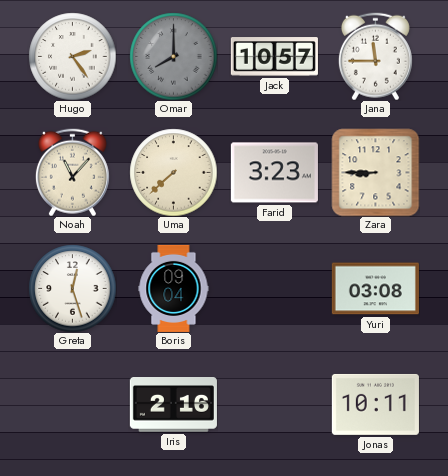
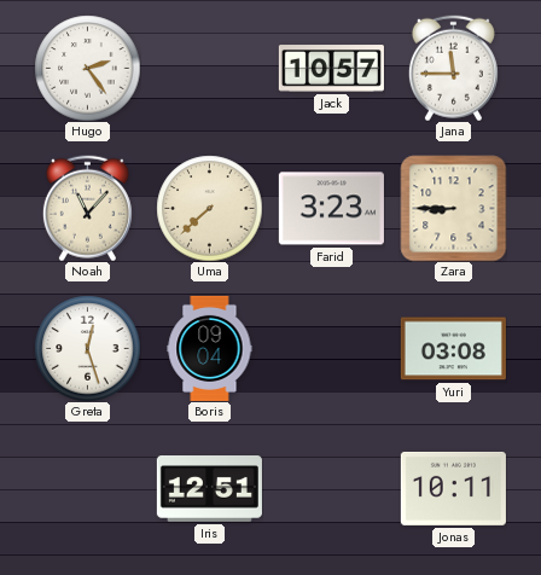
Omar: 8:00 -> none (173, 56)
Iris: 2:16 -> 12:51 (209, 489)
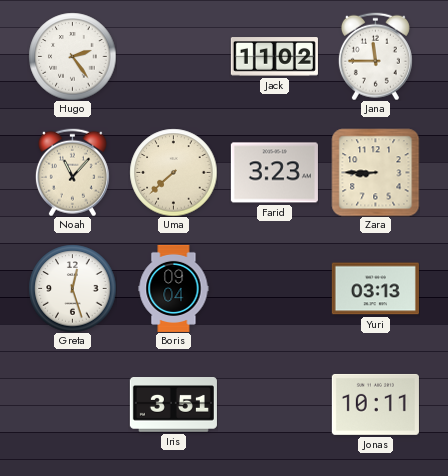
Jack: 10:57 -> 11:02 (274, 57)
Yuri: 03:08 -> 03:13 (375, 289)
Iris: 12:51 -> 3:51 (173, 405)
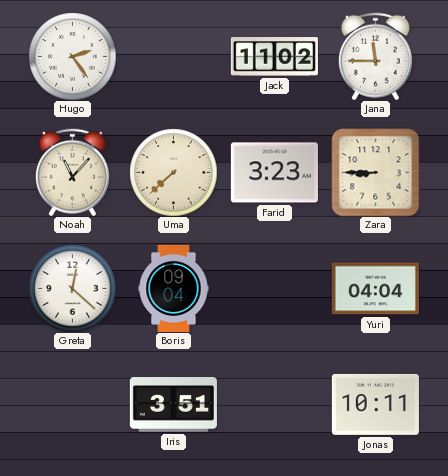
Greta: 12:27 -> 12:22 (72, 288)
Yuri: 03:13 -> 04:04 (375, 289)
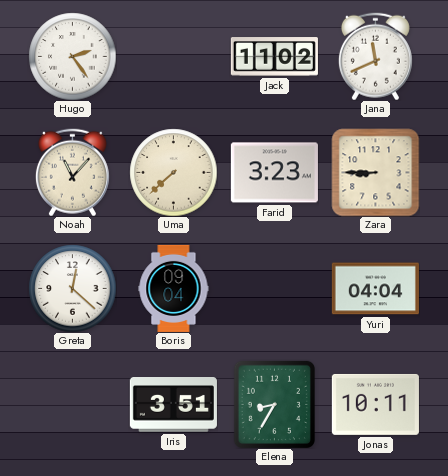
Jana: 11:45 -> 11:41 (375, 56)
Elena: none -> 8:35 (274, 404)
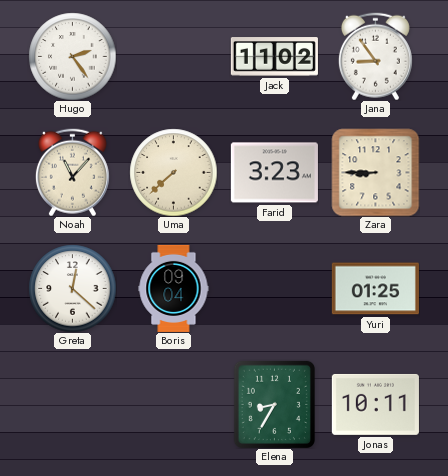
Jana: 11:41 -> 8:54 (375, 56)
Yuri: 04:04 -> 01:25 (375, 289)
Iris: 3:51 -> none (173, 405)
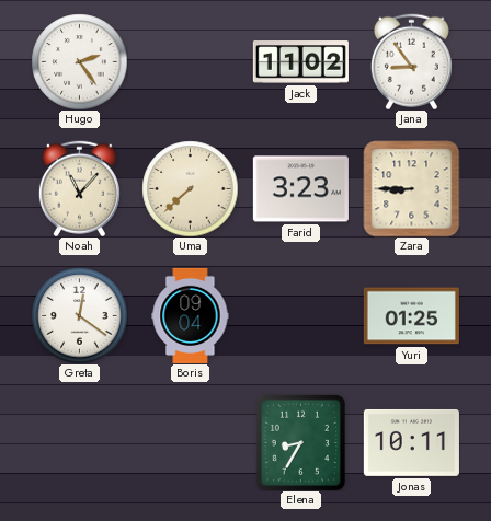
Greta: 12:22 -> 12:21 (79, 315)
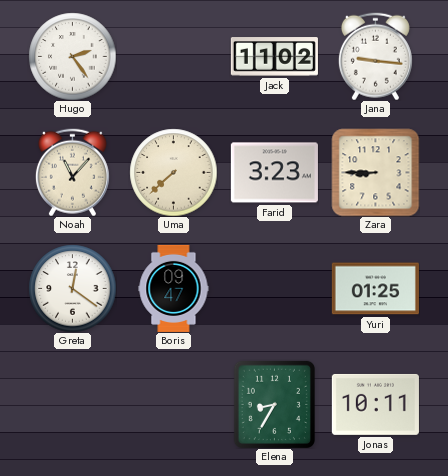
Jana: 8:54 -> 9:16 (375, 56)
Boris: 09:04 -> 09:47 (174, 288)
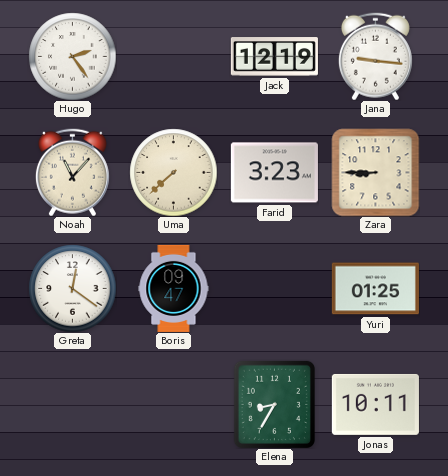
Jack: 11:02 -> 12:19 (274, 57)
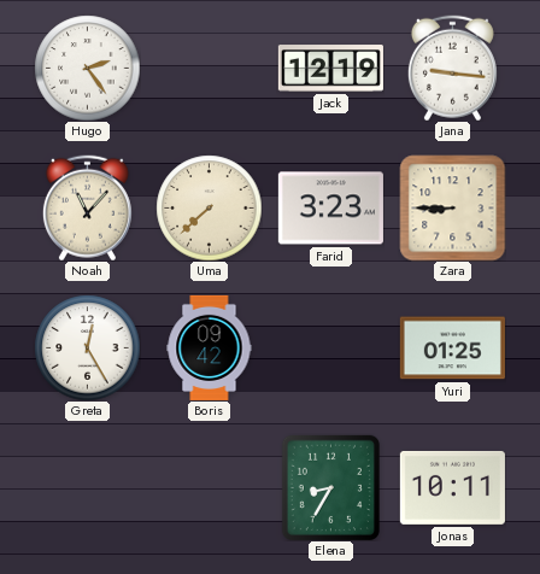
Greta: 12:21 -> 12:25 (87, 347)
Boris: 09:47 -> 09:42 (210, 347)
